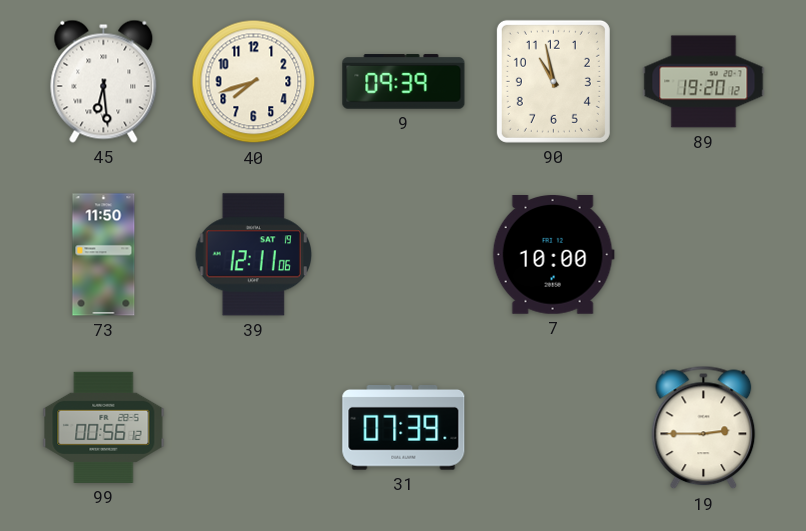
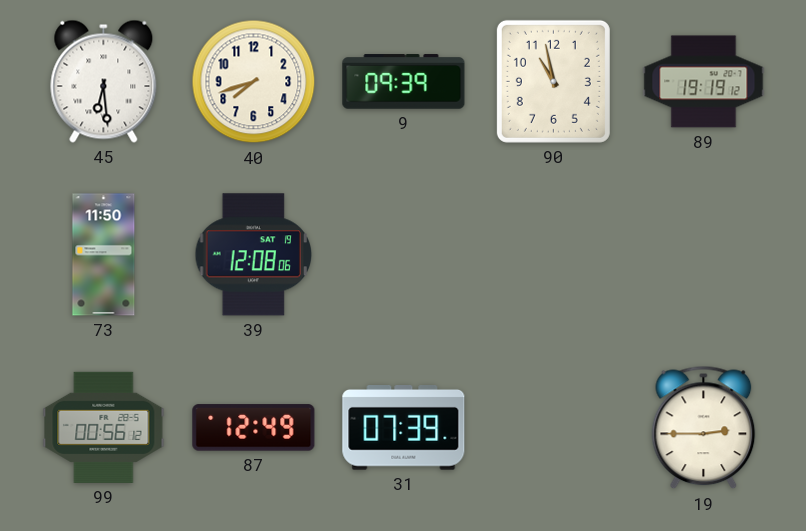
89: 19:20 -> 19:19 (704, 82)
39: 12:11 -> 12:08 (254, 255)
7: 10:00 -> none (553, 255)
87: none -> 12:49 (254, 428)
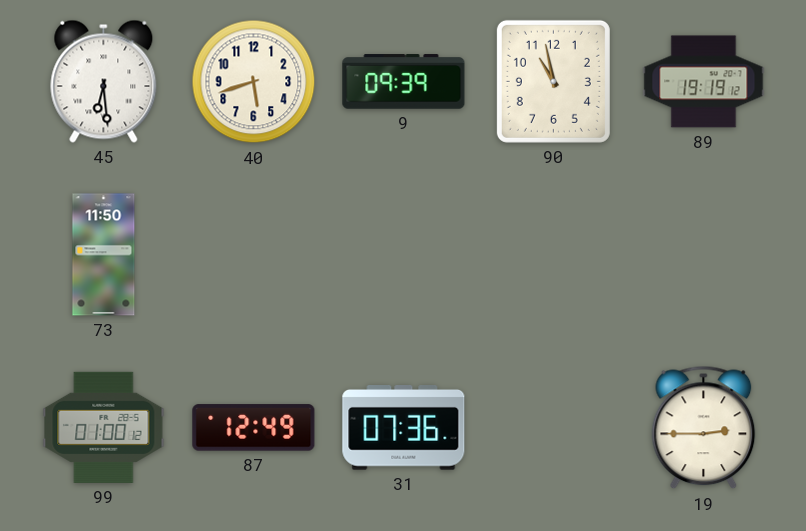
40: 7:42 -> 5:42 (254, 82)
39: 12:08 -> none (254, 255)
99: 00:56 -> 01:00 (104, 427)
31: 07:39 -> 07:36 (404, 428)
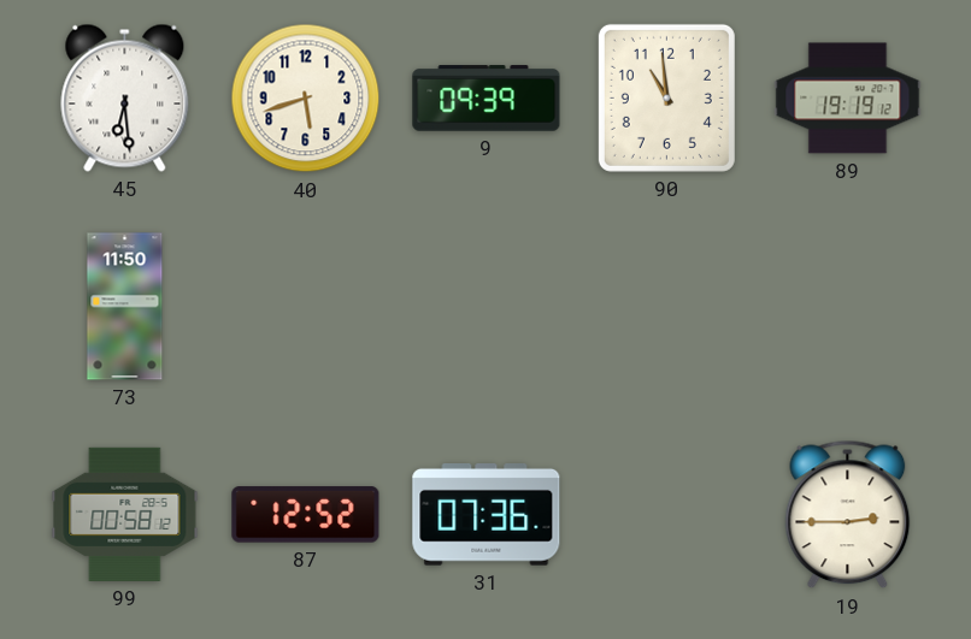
90: 10:58 -> 10:59 (666, 97)
99: 01:00 -> 00:58 (125, 514)
87: 12:49 -> 12:52 (306, 515)
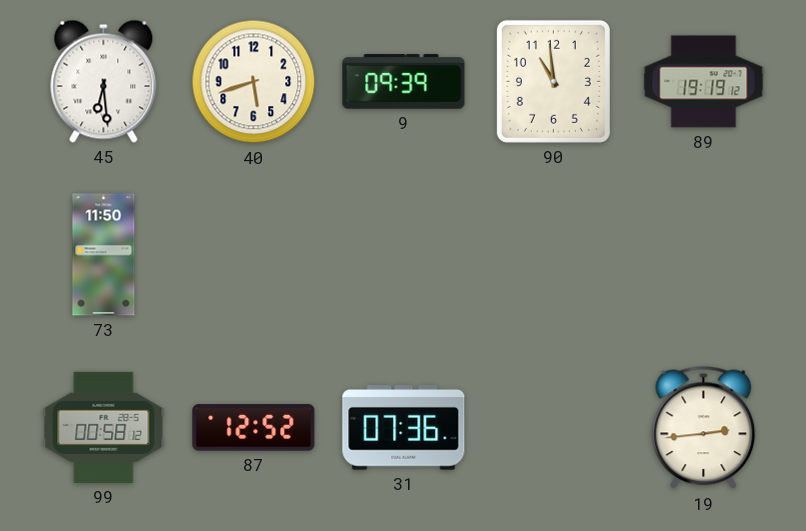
19: 2:45 -> 2:44 (704, 428)
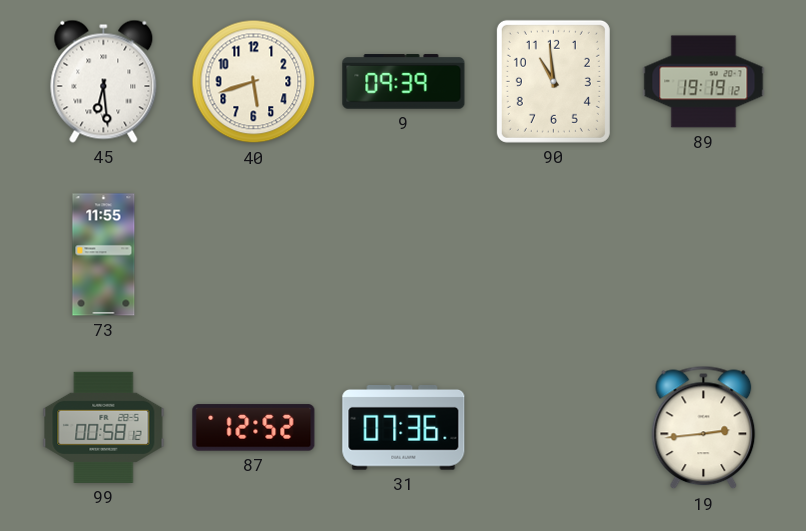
73: 11:50 -> 11:55 (104, 255)
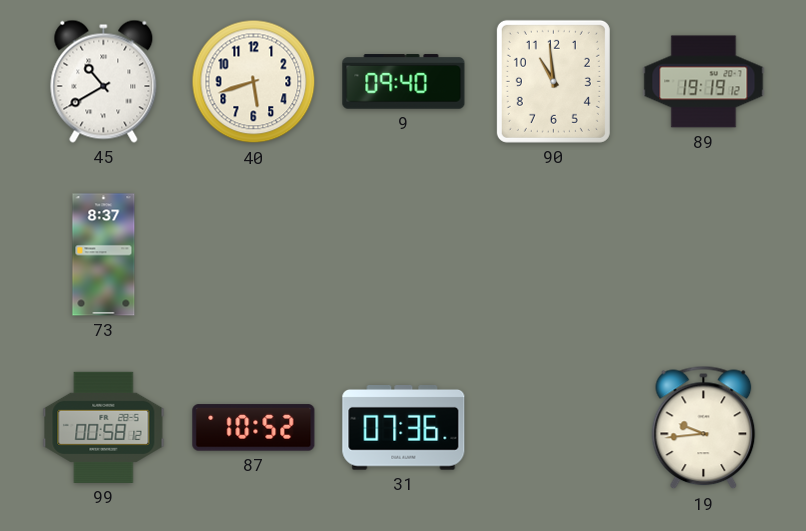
45: 6:29 -> 10:40 (104, 81)
9: 09:39 -> 09:40 (404, 82)
73: 11:55 -> 8:37 (104, 255)
87: 12:52 -> 10:52 (254, 428)
19: 2:44 -> 9:44 (704, 428)
